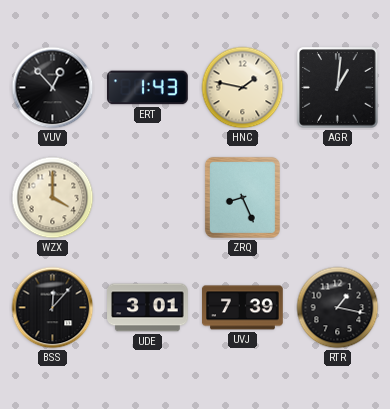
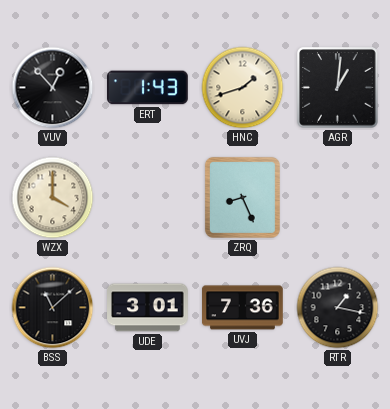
HNC: 1:47 -> 1:42 (243, 88)
BSS: 12:07 -> 11:08 (53, 308)
UVJ: 7:39 -> 7:36 (243, 308)
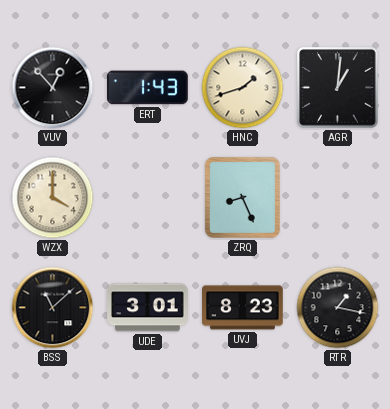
UVJ: 7:36 -> 8:23 (243, 308)
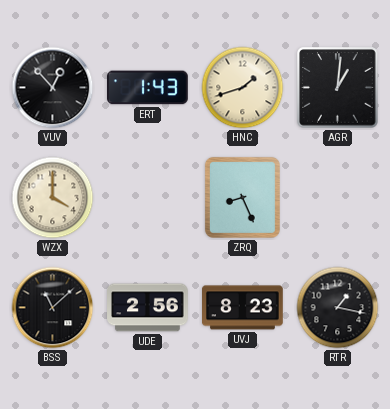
UDE: 3:01 -> 2:56 (148, 308)
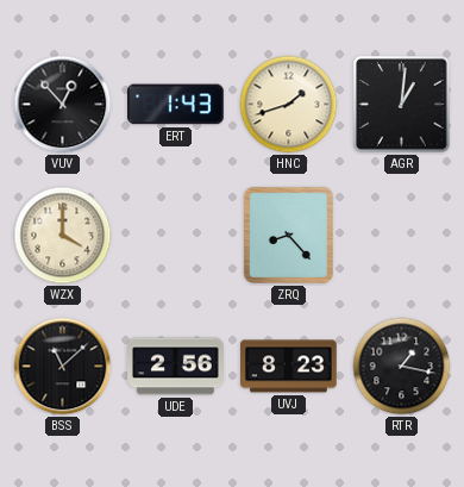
ZRQ: 8:26 -> 8:23 (288, 235)
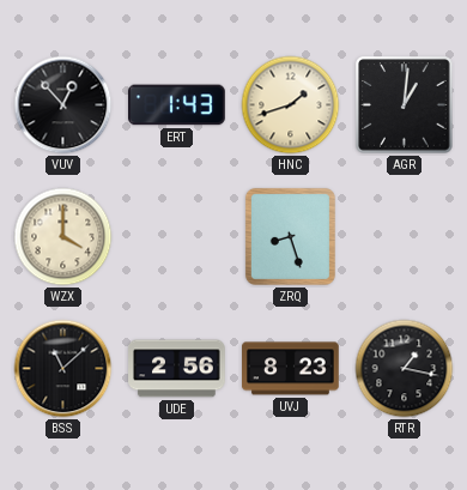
ZRQ: 8:23 -> 8:27 (290, 236)
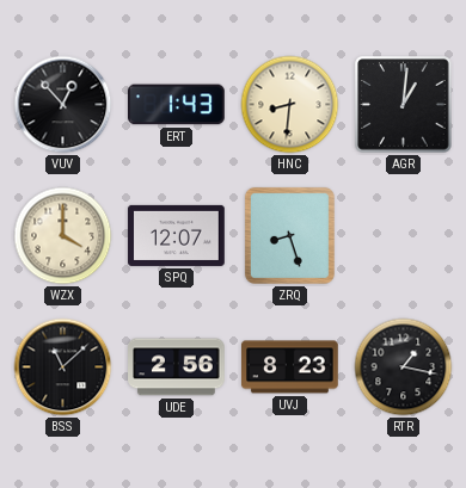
HNC: 1:42 -> 8:31 (290, 105)
SPQ: none -> 12:07 (177, 235)
